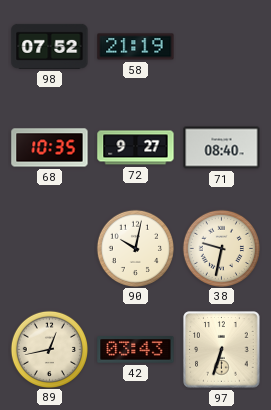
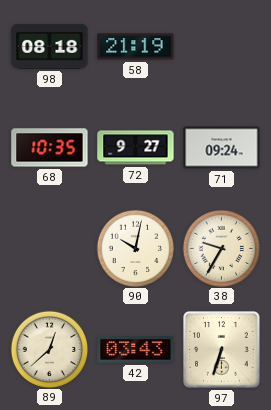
98: 07:52 -> 08:18 (50, 46)
71: 08:40 -> 09:24 (222, 148)
38: 9:32 -> 9:35 (221, 248)
89: 12:43 -> 12:38 (49, 349)
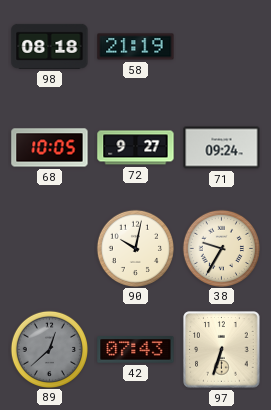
68: 10:35 -> 10:05 (50, 148)
89 dial: cream -> grey (49, 349)
42: 03:43 -> 07:43 (136, 350)
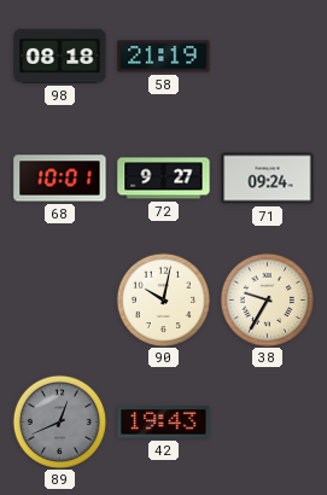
68: 10:05 -> 10:01 (60, 179)
89: 12:38 -> 12:41 (59, 421)
42: 07:43 -> 19:43 (164, 423)
97: 6:33 -> none (222, 350)
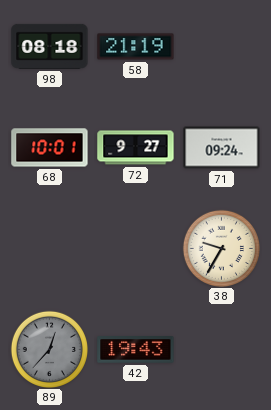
90: 10:02 -> none (163, 299)
89: 12:41 -> 12:37 (49, 349)
